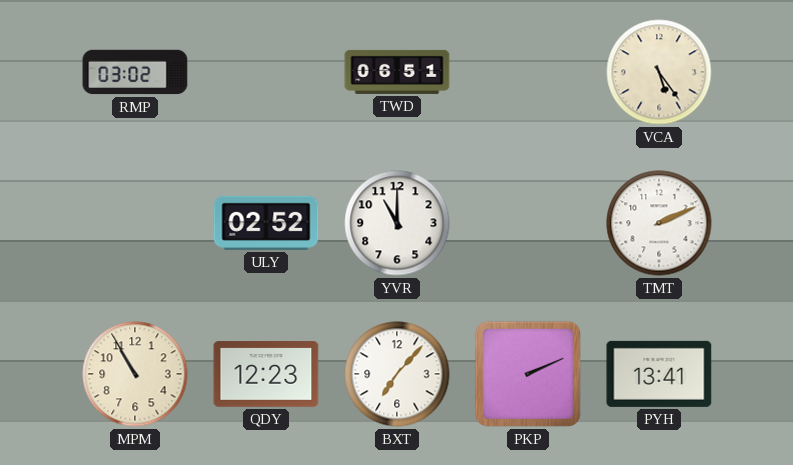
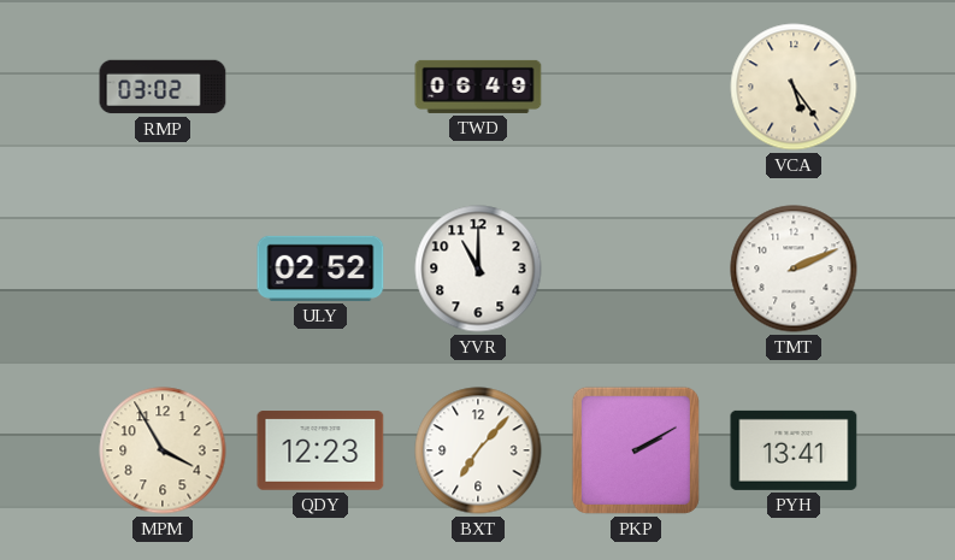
TWD: 06:51 -> 06:49 (478, 87)
MPM: 10:55 -> 3:55 (163, 450)
PKP: 2:11 -> 2:10 (636, 450)
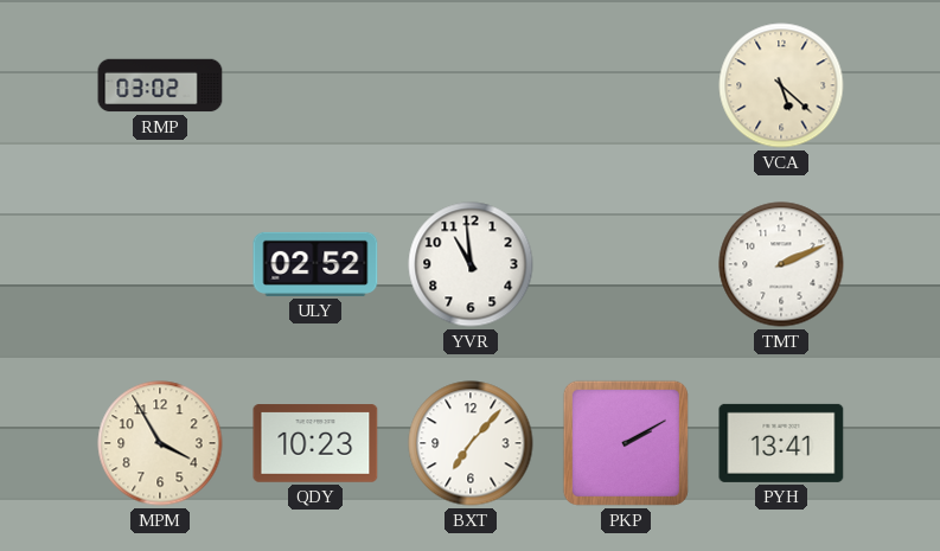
TWD: 06:49 -> none (478, 87)
VCA: 5:24 -> 5:22 (781, 85)
YVR: 11:00 -> 10:59 (471, 264)
QDY: 12:23 -> 10:23 (315, 443)
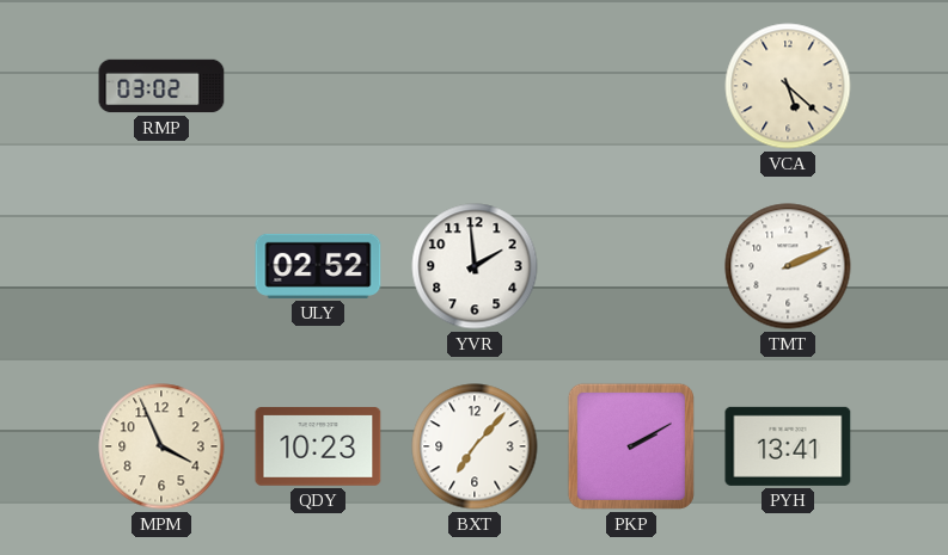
YVR: 10:59 -> 1:59 (475, 266)
MPM: 3:55 -> 3:56 (161, 446)
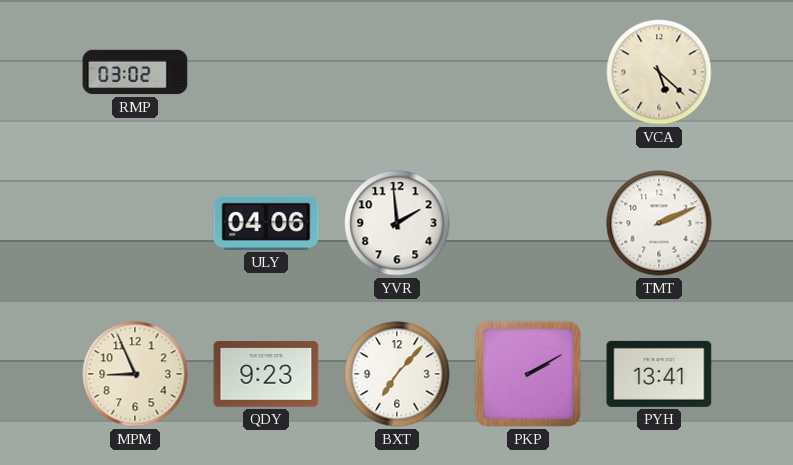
ULY: 02:52 -> 04:06 (266, 223)
MPM: 3:56 -> 8:56 (135, 374)
QDY: 10:23 -> 9:23 (266, 374)
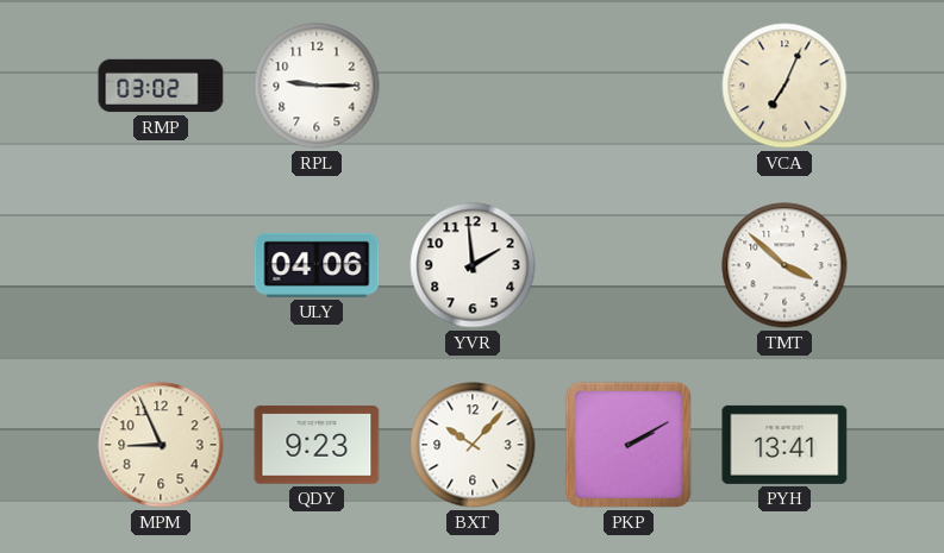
RPL: none -> 9:15 (317, 86)
VCA: 5:22 -> 7:04 (784, 86)
TMT: 2:11 -> 3:52 (784, 265)
BXT: 7:07 -> 10:07 (473, 445)
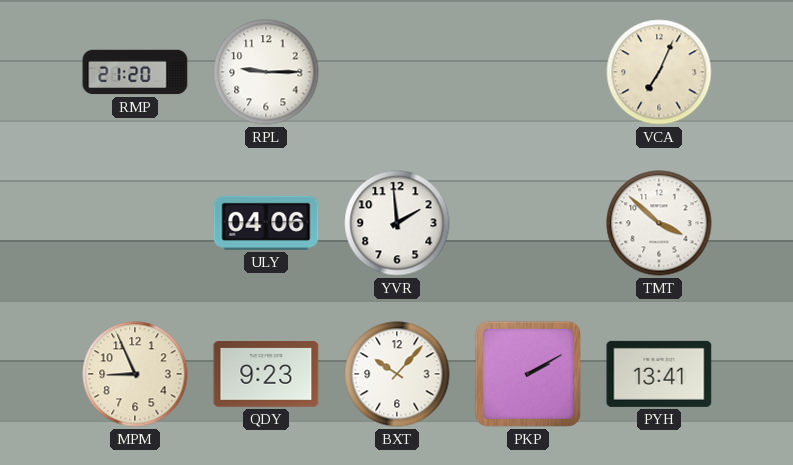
RMP: 03:02 -> 21:20 (135, 72)
